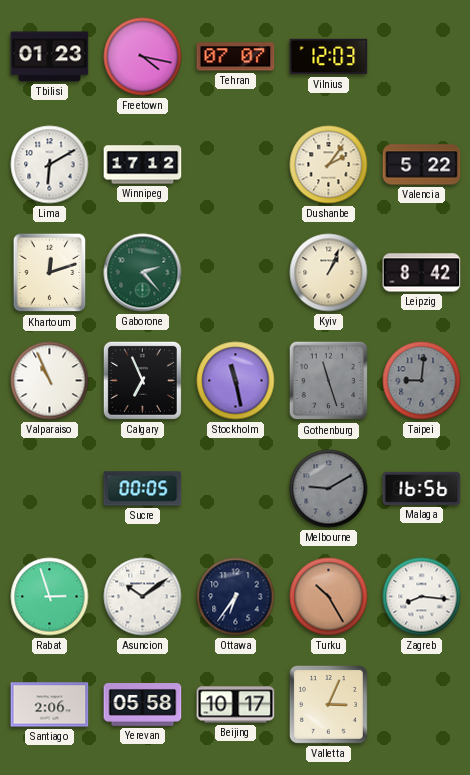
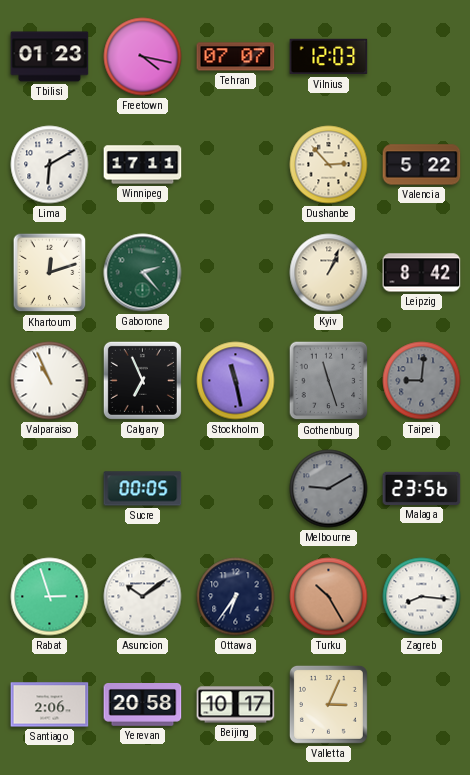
Winnipeg: 17:12 -> 17:11 (143, 165)
Dushanbe: 2:06 -> 2:53 (329, 165)
Malaga: 16:56 -> 23:56 (422, 488)
Yerevan: 05:58 -> 20:58 (143, 705)
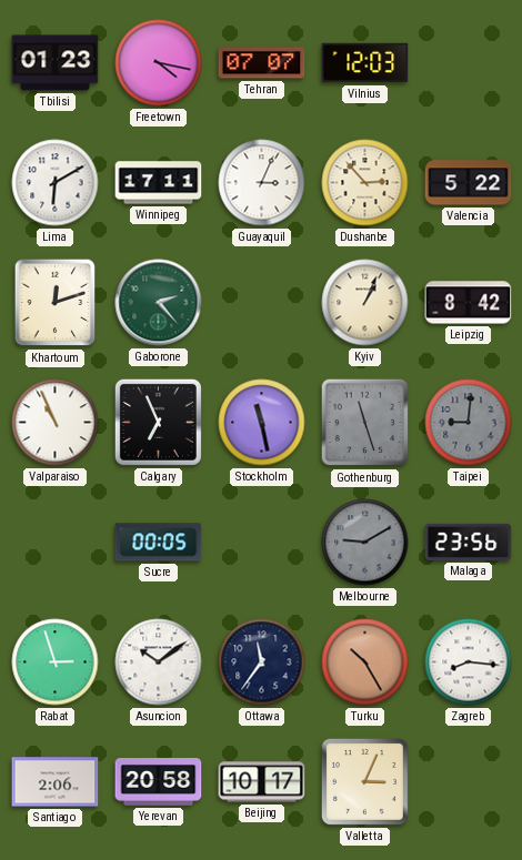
Guayaquil: none -> 3:04 (262, 183)
Ottawa: 6:36 -> 11:36 (262, 662)
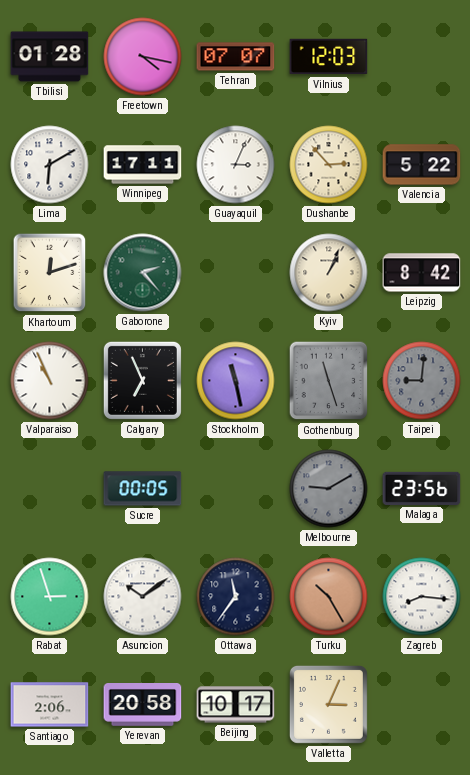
Tbilisi: 01:23 -> 01:28 (50, 57)
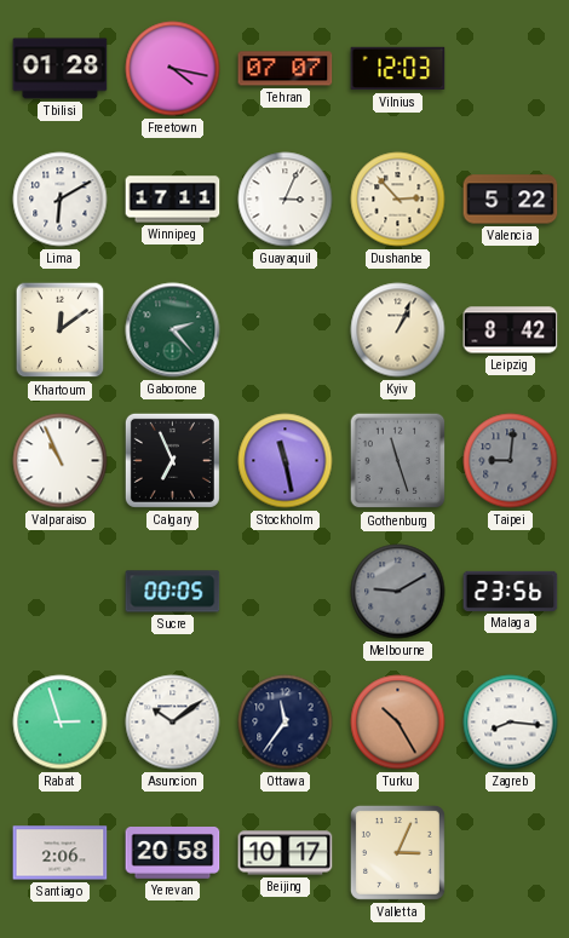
Khartoum: 12:12 -> 12:09 (61, 330)
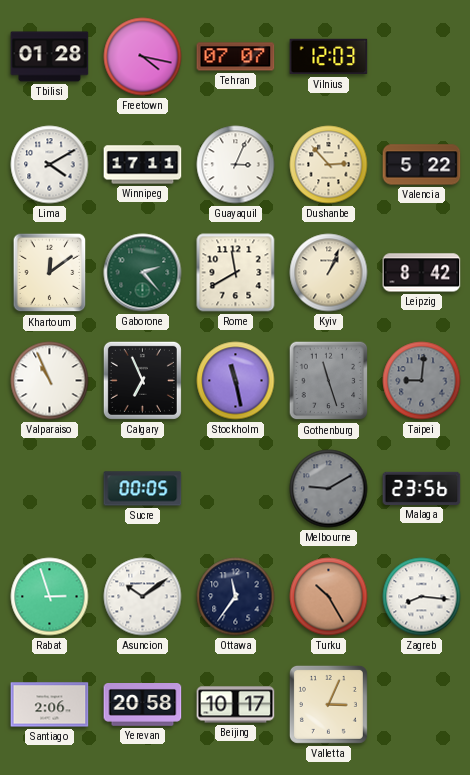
Lima: 6:10 -> 4:10 (50, 165)
Rome: none -> 11:40 (236, 273)
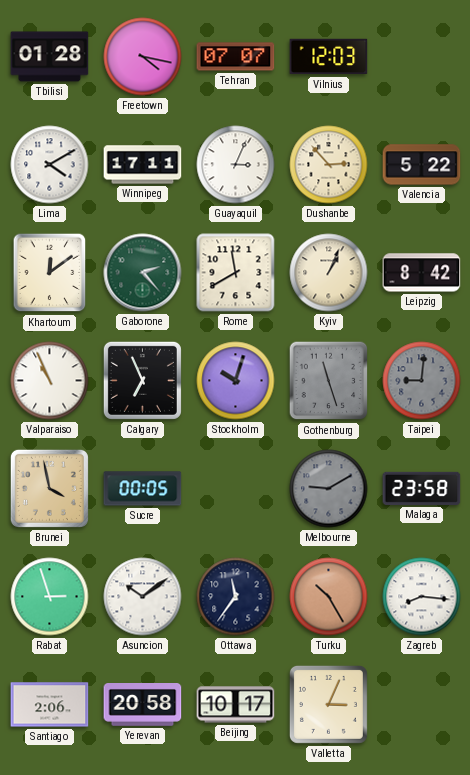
Stockholm: 11:28 -> 10:03 (236, 381)
Brunei: none -> 3:58 (49, 488)
Malaga: 23:56 -> 23:58 (422, 488)
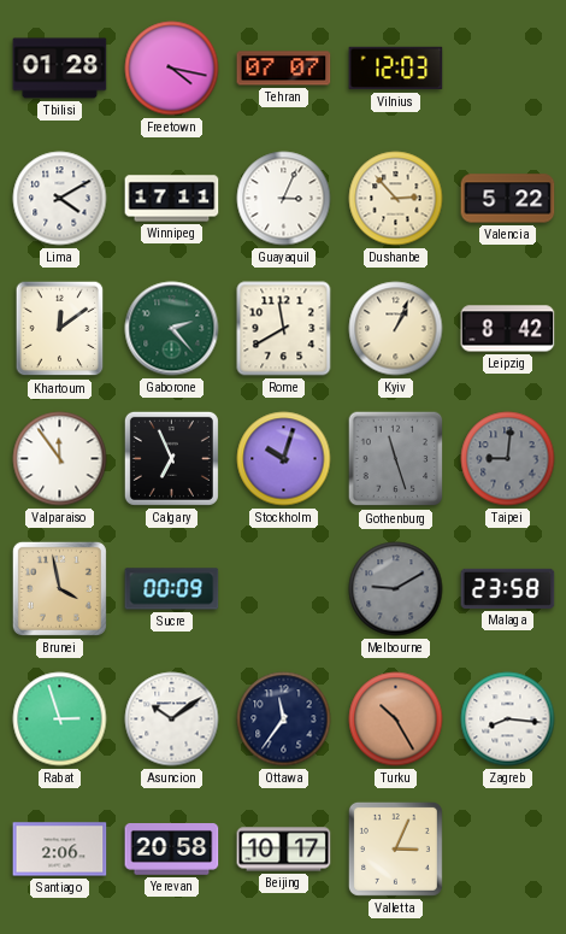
Valparaiso: 10:56 -> 11:54 (60, 459)
Sucre: 00:05 -> 00:09 (172, 589)
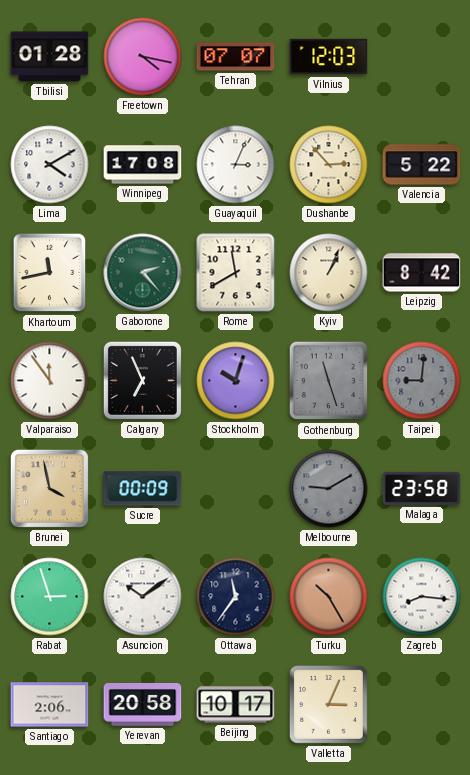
Winnipeg: 17:11 -> 17:08 (143, 165)
Khartoum: 12:09 -> 11:43 (50, 273)
